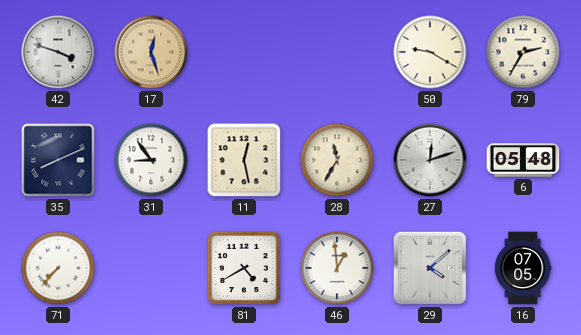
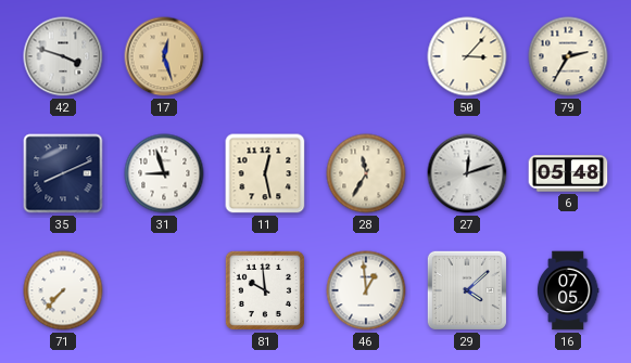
50: 9:20 -> 3:07 (467, 56)
31: 8:54 -> 8:57 (164, 173)
81: 4:40 -> 9:59 (265, 290)
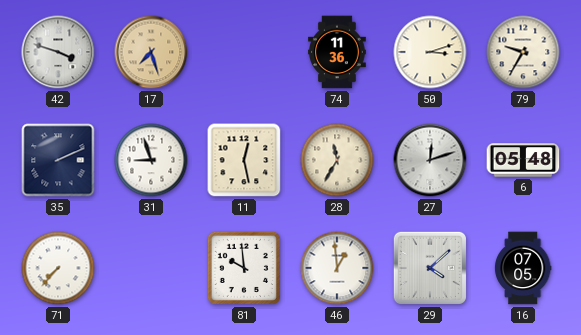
17: 12:27 -> 7:27 (151, 52)
74: none -> 11:36 (338, 52)
50: 3:07 -> 3:12 (430, 52)
79: 2:35 -> 9:35 (523, 52)
35: 8:11 -> 2:11 (58, 160)
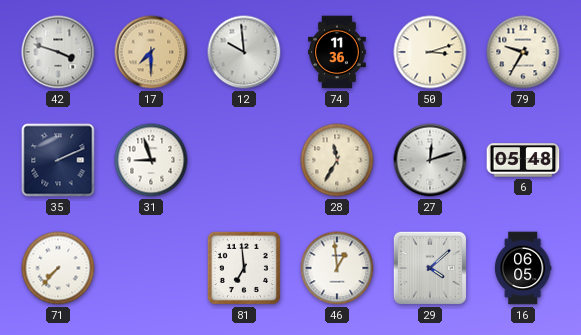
17: 7:27 -> 7:30 (151, 52)
12: none -> 9:59 (244, 52)
11: 12:28 -> none (244, 160)
81: 9:59 -> 6:59 (244, 268)
16: 07:05 -> 06:05 (523, 268)
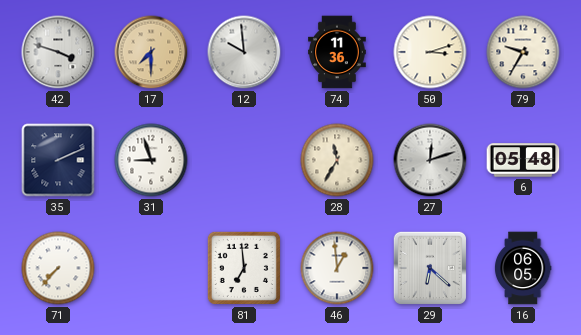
29: 4:08 -> 6:22 (430, 268)
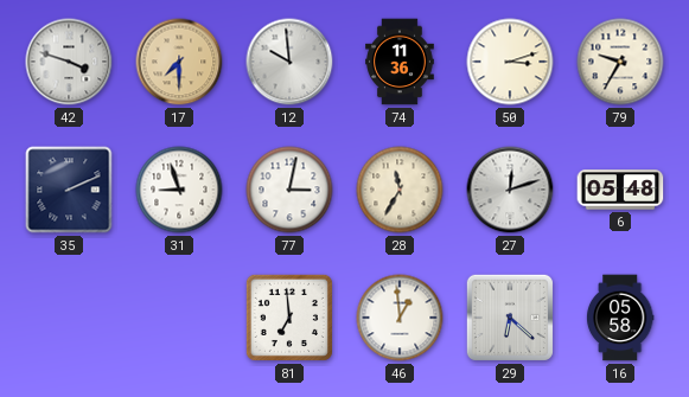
77: none -> 3:02 (289, 190)
71: 7:37 -> none (58, 268)
16: 06:05 -> 05:58 (620, 318)
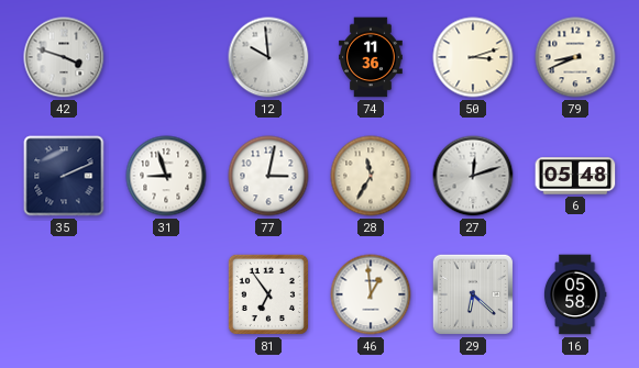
17: 7:30 -> none (179, 62)
79: 9:35 -> 8:41 (575, 57)
81: 6:59 -> 6:54 (268, 294)
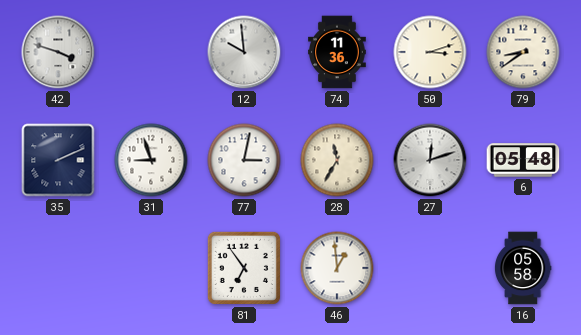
79: 8:41 -> 8:39 (523, 52)
29: 6:22 -> none (473, 294)
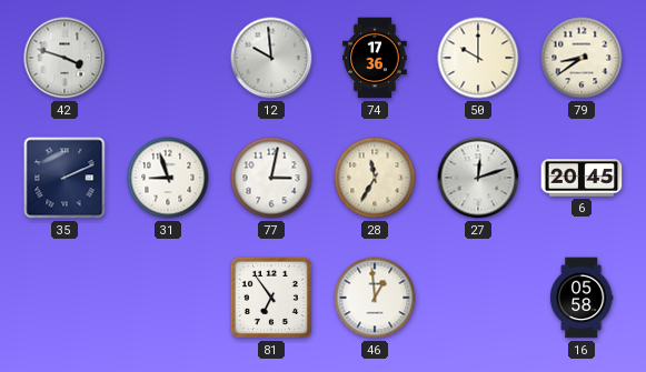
74: 11:36 -> 17:36 (376, 58)
50: 3:12 -> 10:00 (478, 58)
6: 05:48 -> 20:45 (582, 178)
